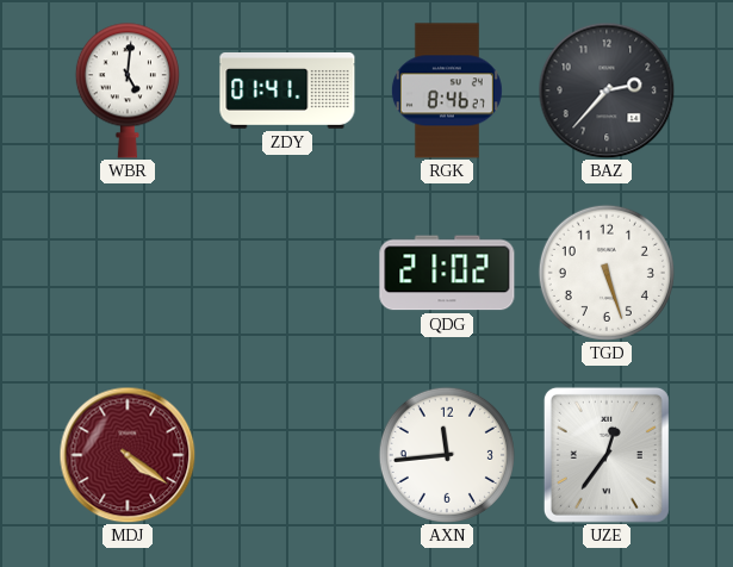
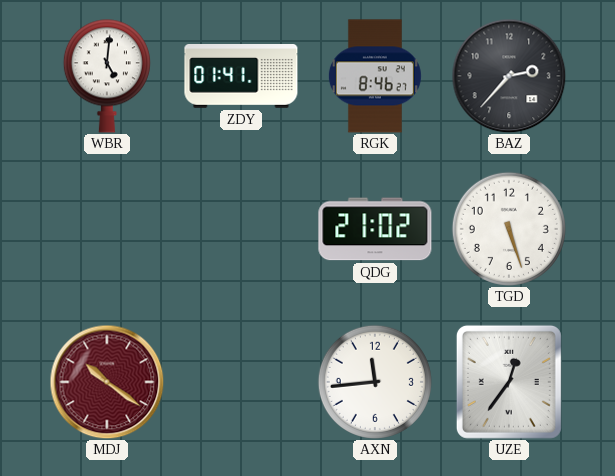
MDJ: 4:21 -> 10:21 (107, 382)
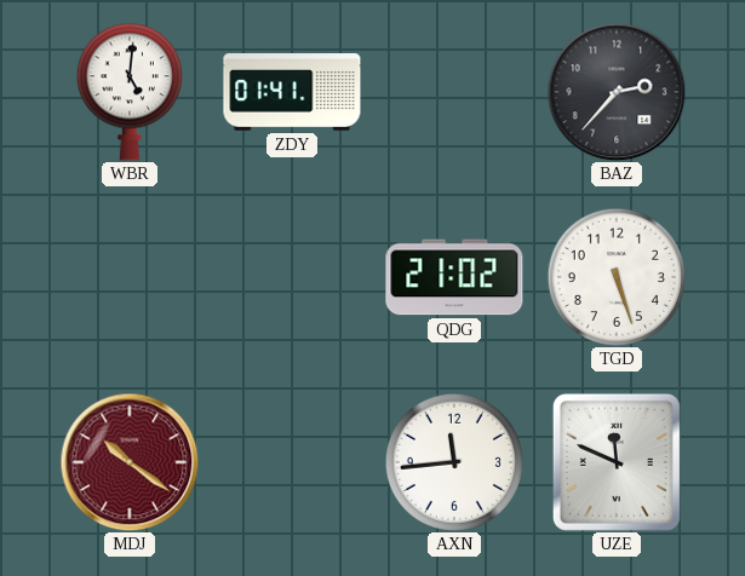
RGK: 8:46 -> none (375, 76)
UZE: 12:36 -> 11:49 (617, 462)
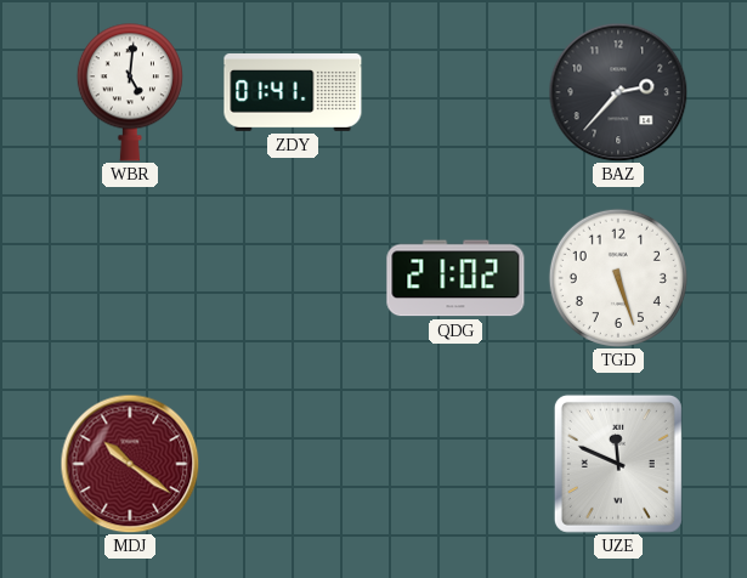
AXN: 11:44 -> none (454, 462)
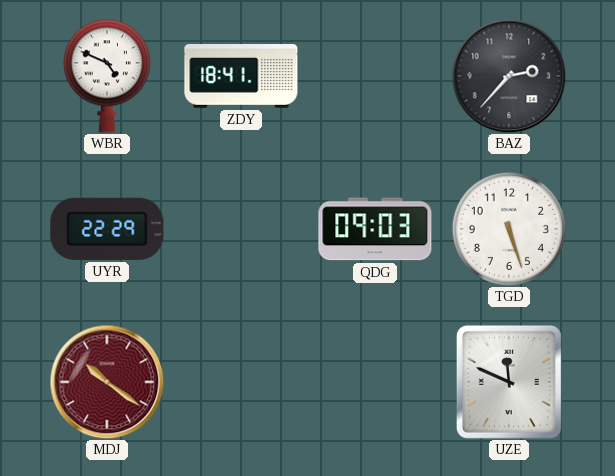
WBR: 5:01 -> 4:49 (107, 76)
ZDY: 01:41 -> 18:41 (241, 77)
UYR: none -> 22:29 (107, 229)
QDG: 21:02 -> 09:03 (375, 229)
